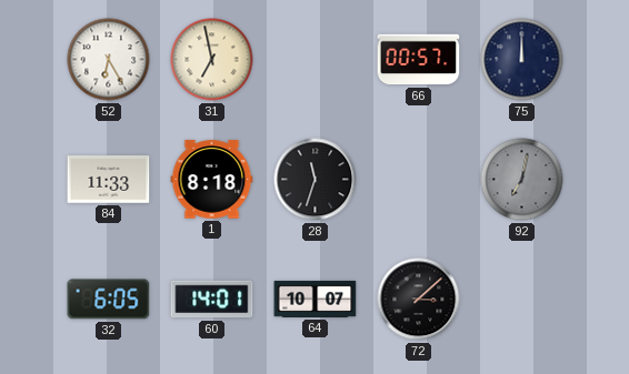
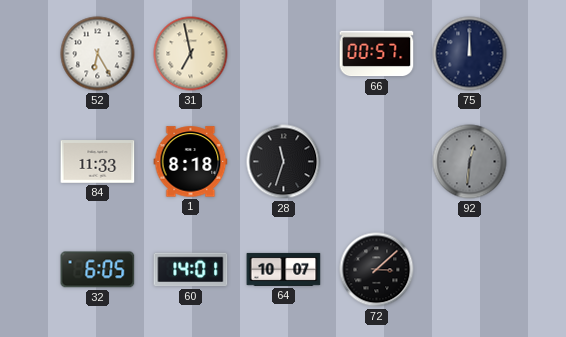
92: 7:02 -> 12:31 (470, 162)
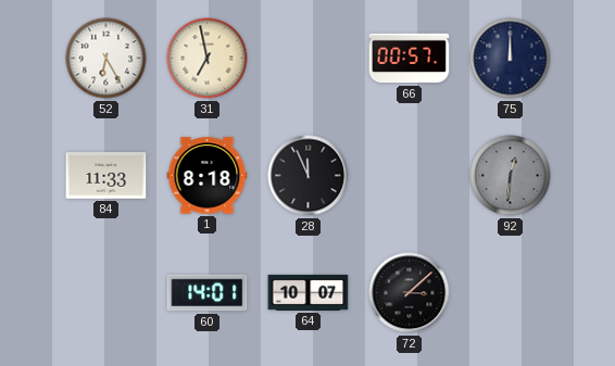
28: 11:33 -> 11:56 (309, 176)
32: 6:05 -> none (98, 270)
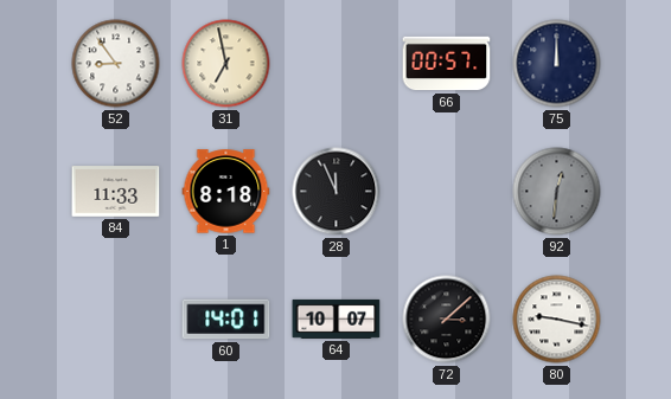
52: 6:25 -> 8:54 (116, 64)
80: none -> 9:17 (557, 320)
